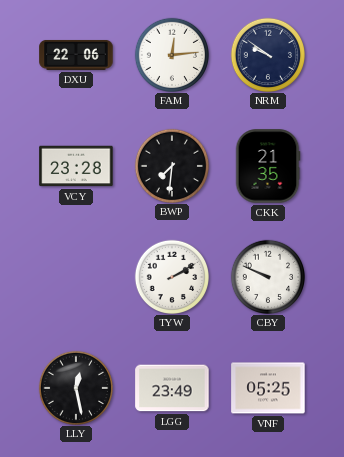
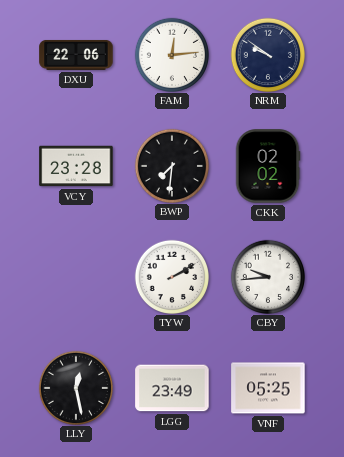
CKK: 21:35 -> 02:02 (268, 166)
CBY: 9:49 -> 9:44 (267, 276)
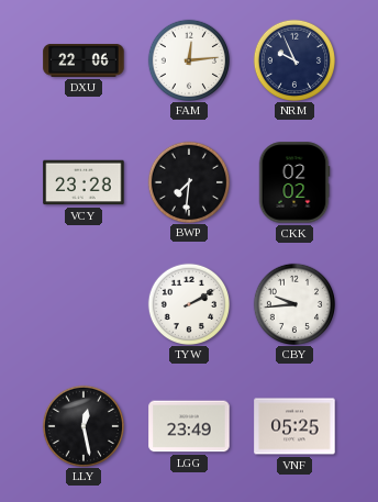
NRM: 9:51 -> 9:56 (293, 59)
